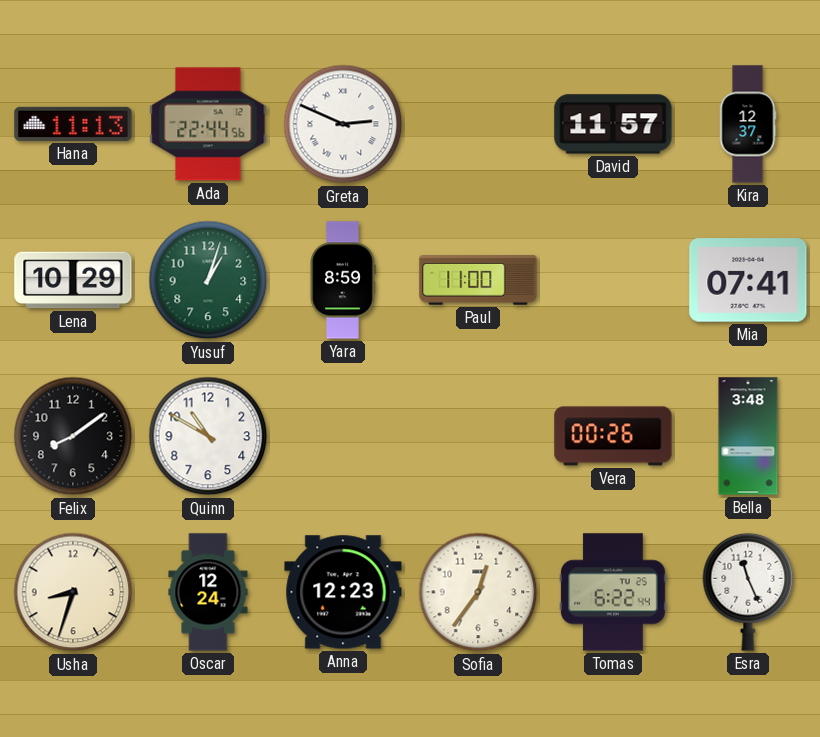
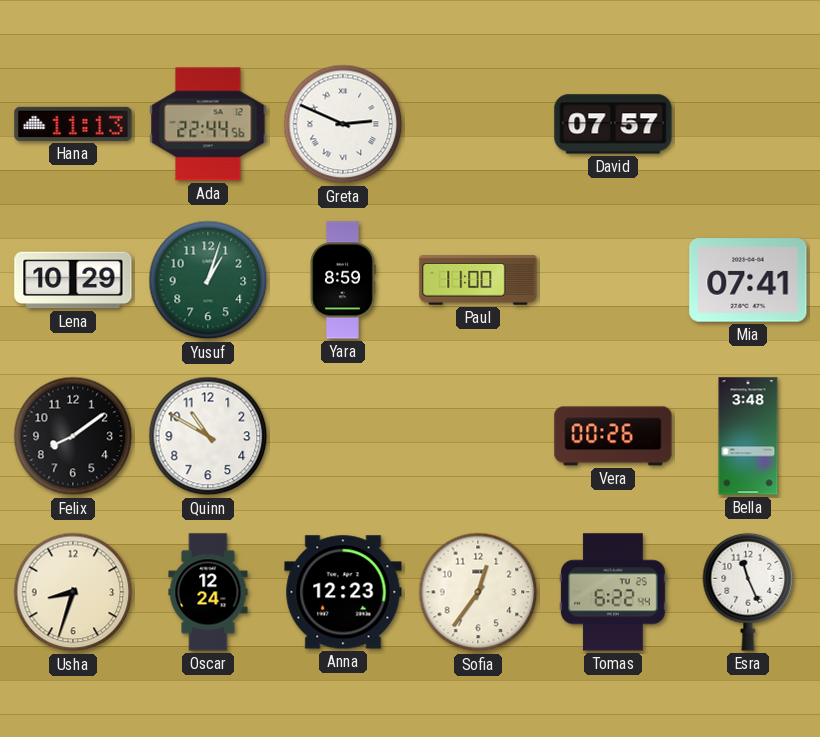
David: 11:57 -> 07:57 (613, 124)
Kira: 12:37 -> none (748, 124)
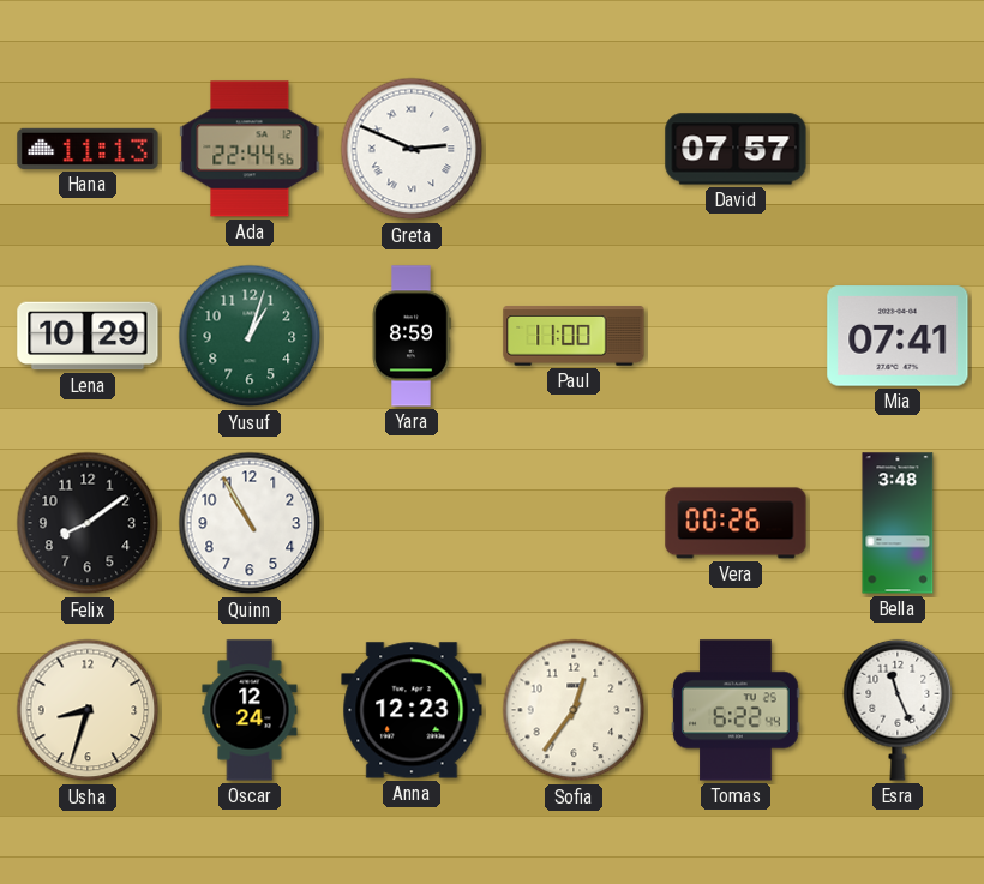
Quinn: 10:50 -> 10:55 (250, 523)
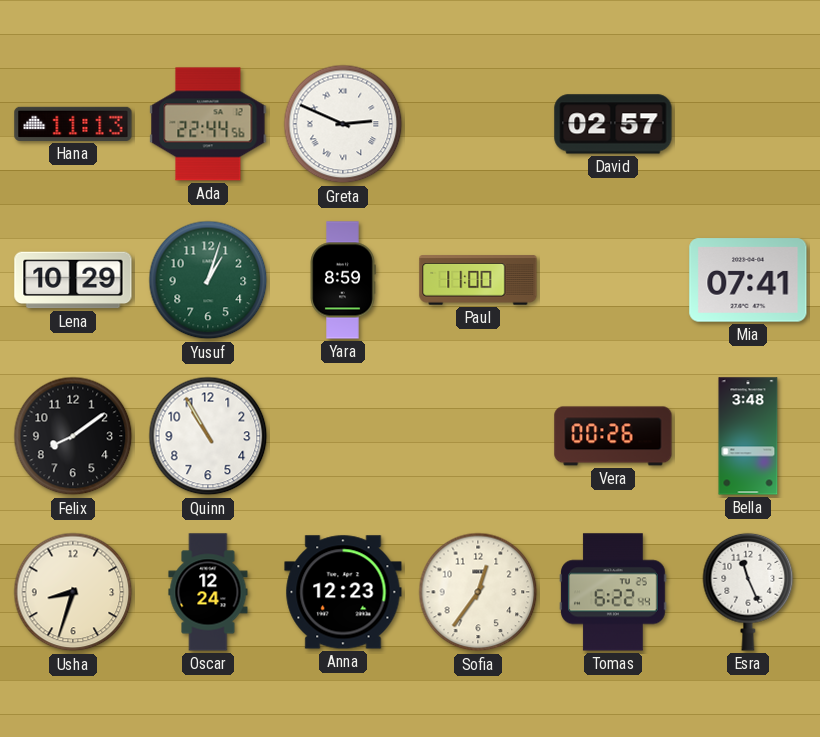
David: 07:57 -> 02:57 (613, 124)
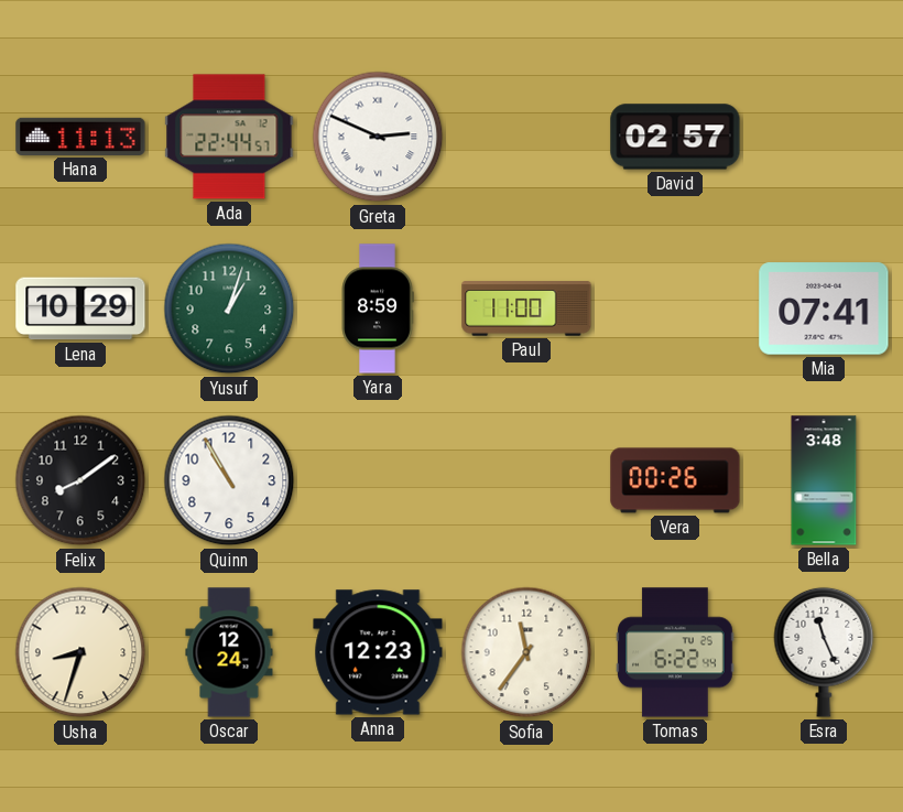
Ada: 22:44:56 -> 22:44:57 (229, 137)
Sofia: 12:36 -> 11:36 (526, 652)
